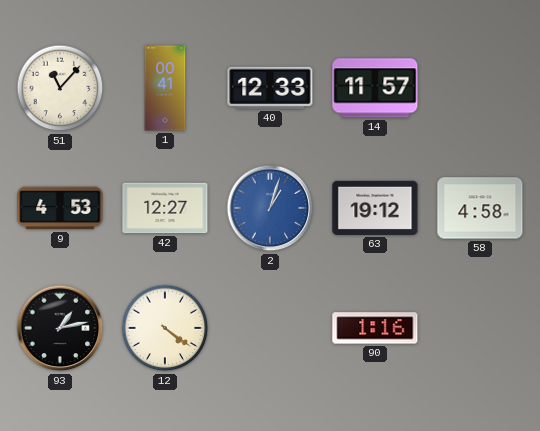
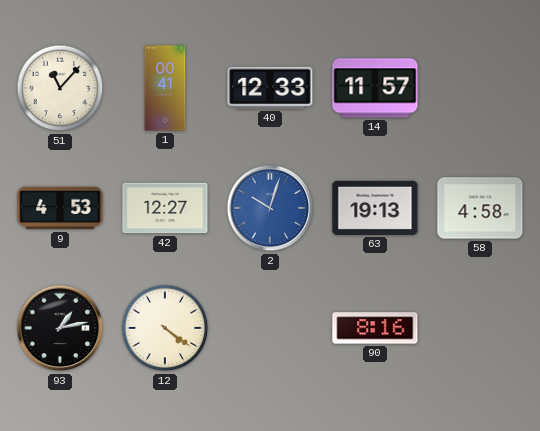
2: 1:03 -> 10:03 (270, 208)
63: 19:12 -> 19:13 (375, 208)
90: 1:16 -> 8:16 (375, 328)
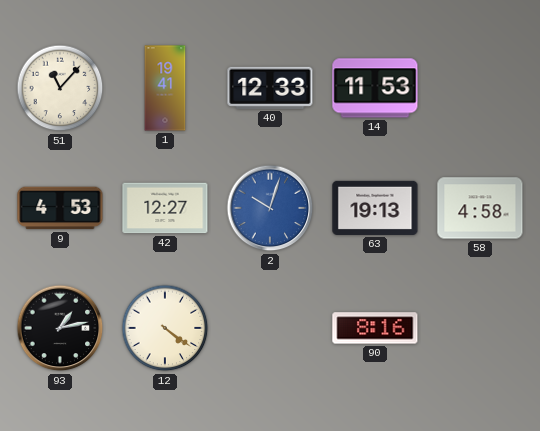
1: 00:41 -> 19:41 (165, 88)
14: 11:57 -> 11:53 (375, 88)
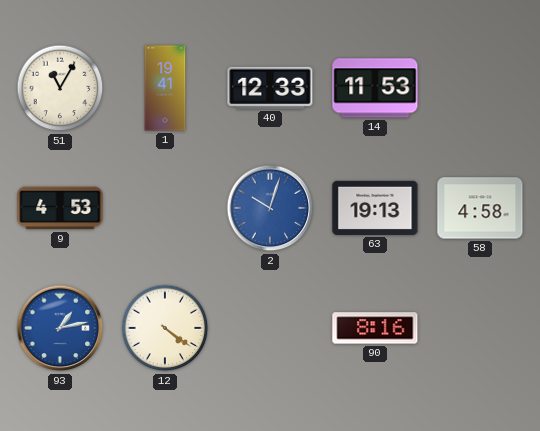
51: 11:07 -> 11:05 (60, 88)
42: 12:27 -> none (165, 208)
93 dial: black -> blue (60, 328)
